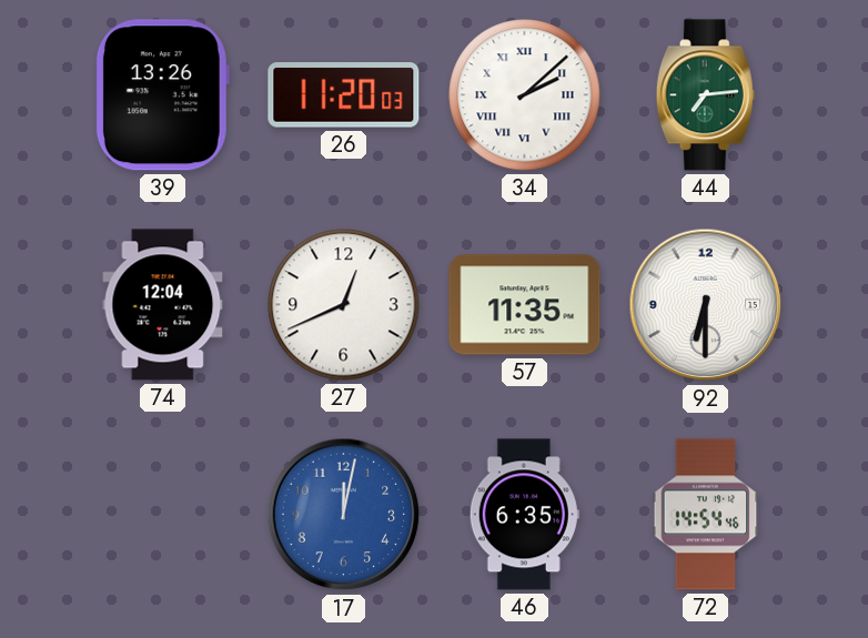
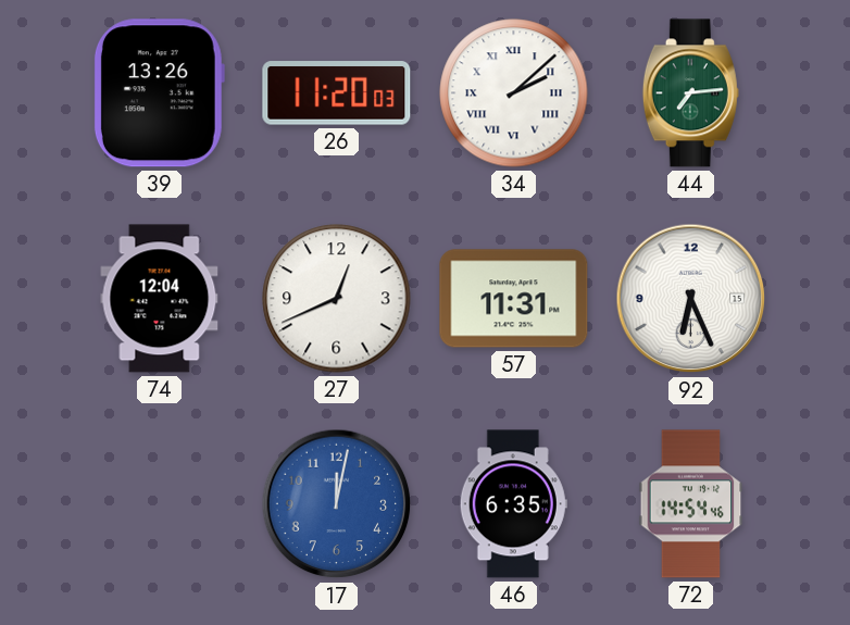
57: 11:35 -> 11:31 (514, 299)
92: 6:30 -> 6:26 (691, 299)
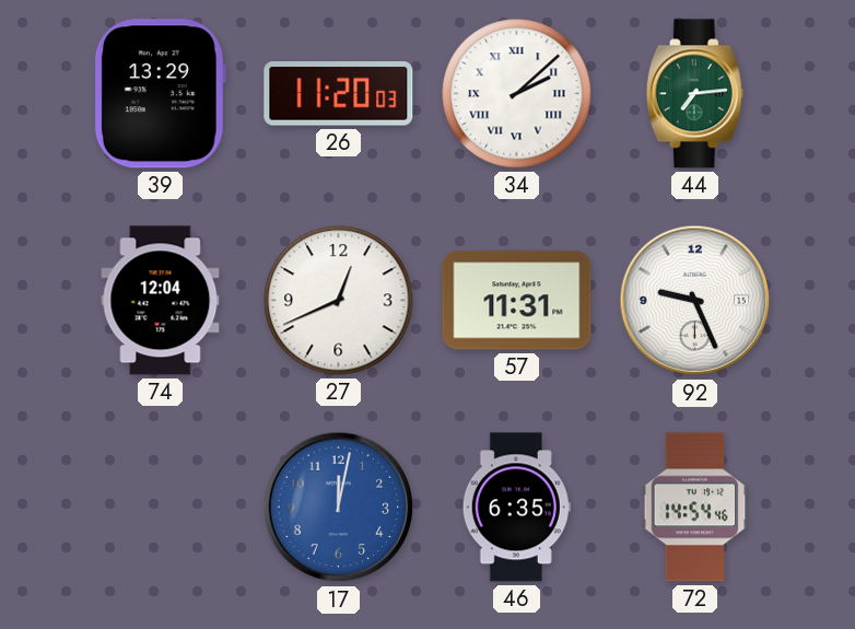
39: 13:26 -> 13:29 (160, 94)
92: 6:26 -> 9:26 (695, 301)
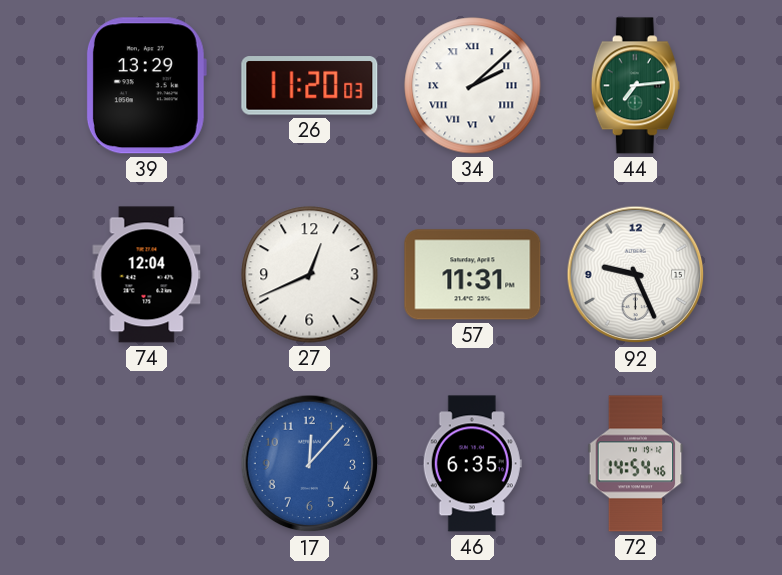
17: 12:02 -> 12:07 (310, 464)
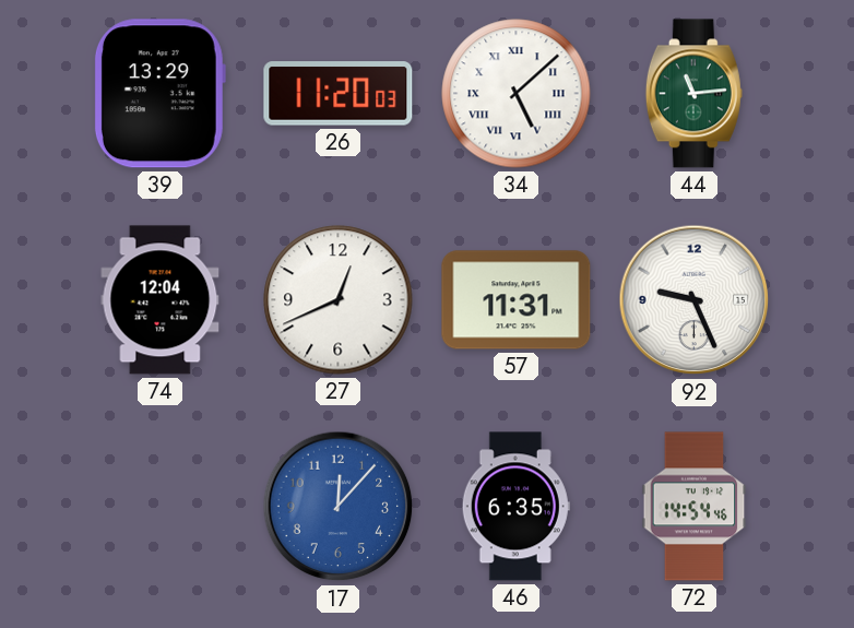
34: 2:08 -> 5:08 (517, 94)
44: 7:14 -> 11:14 (693, 94)
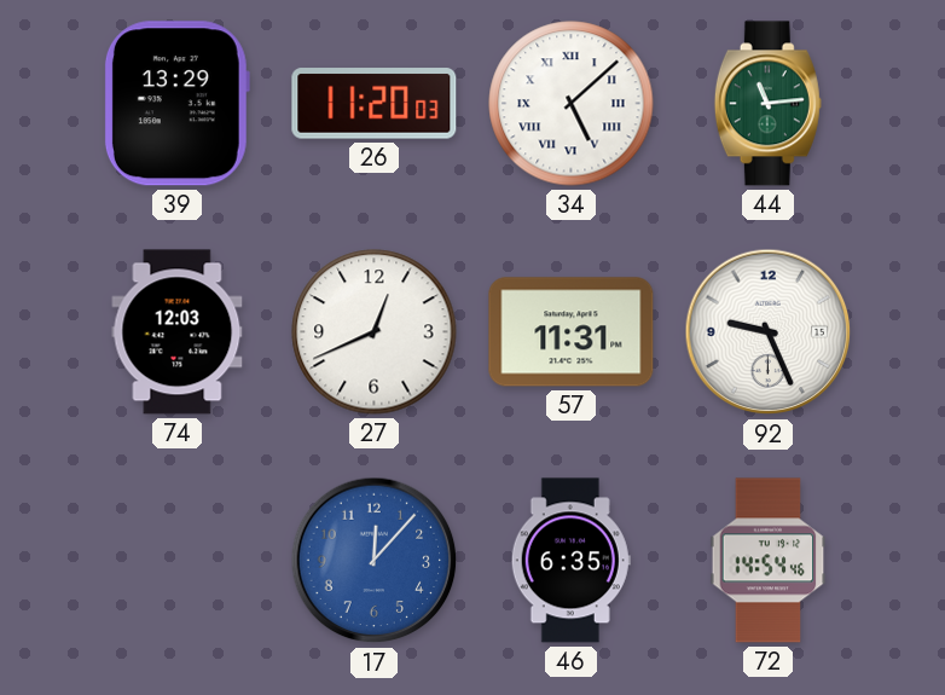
74: 12:04 -> 12:03 (178, 332)
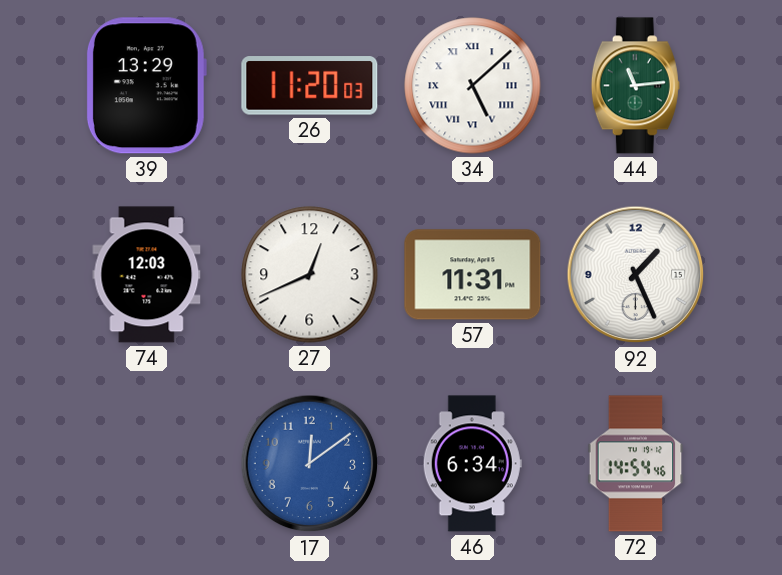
92: 9:26 -> 1:26 (636, 275)
17: 12:07 -> 12:09 (310, 464)
46: 6:35 -> 6:34 (472, 464)
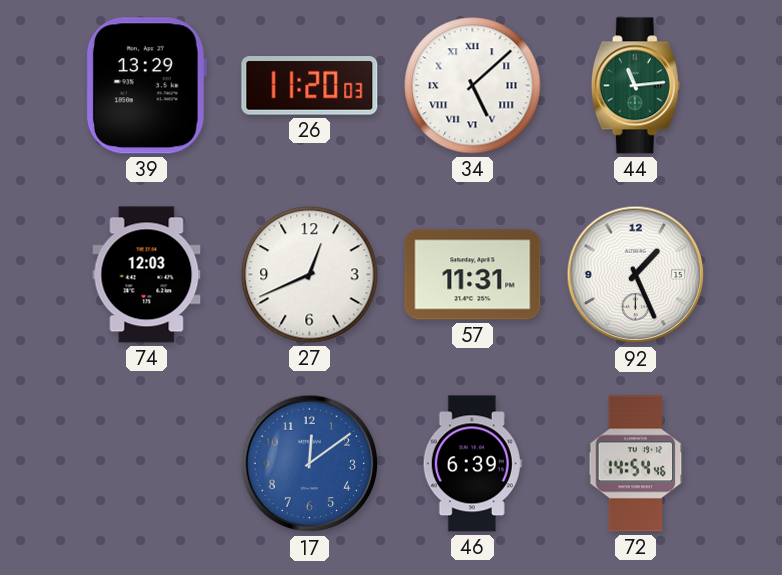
46: 6:34 -> 6:39 (472, 464)
